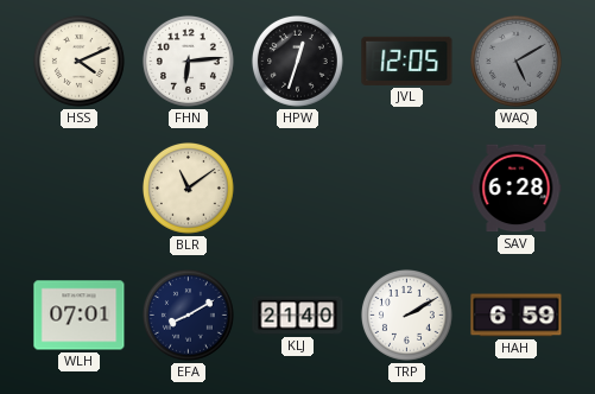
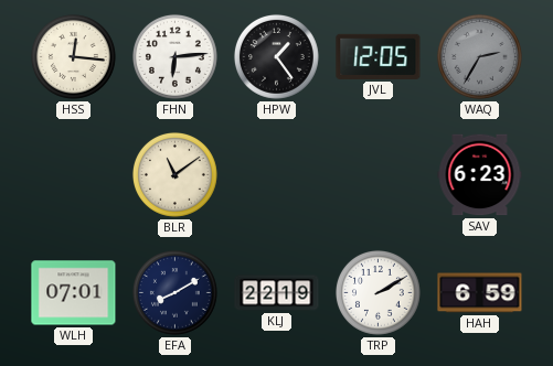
HSS: 4:11 -> 12:16 (73, 56)
HPW: 12:33 -> 1:24 (276, 56)
WAQ: 5:10 -> 2:35 (479, 56)
SAV: 6:28 -> 6:23 (480, 175)
KLJ: 21:40 -> 22:19 (277, 293)
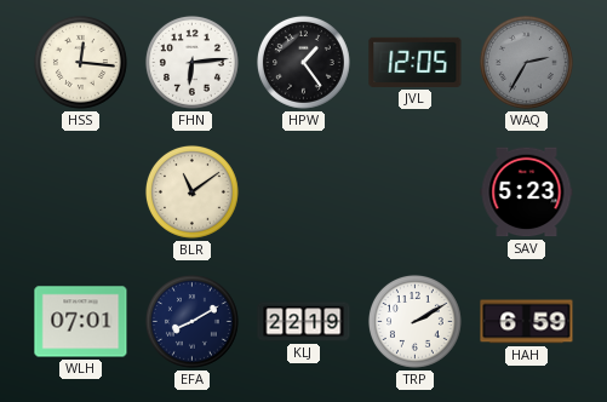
SAV: 6:23 -> 5:23 (527, 193)
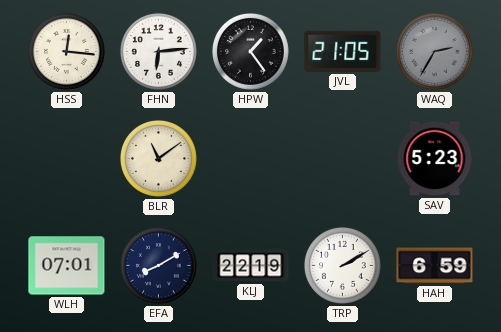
JVL: 12:05 -> 21:05 (343, 51)
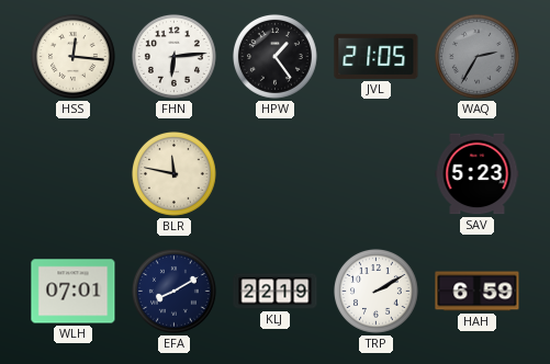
BLR: 11:09 -> 11:47 (173, 173)
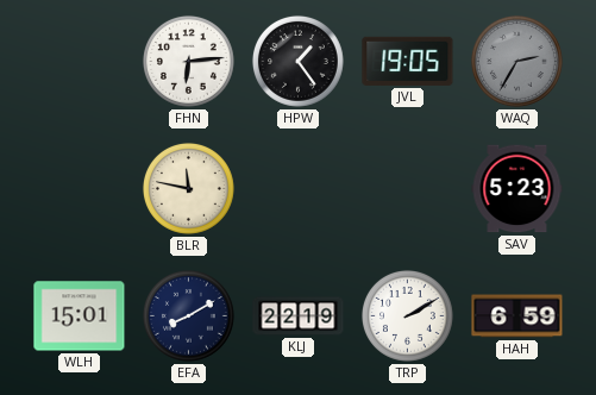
HSS: 12:16 -> none (72, 56)
JVL: 21:05 -> 19:05 (408, 61)
WLH: 07:01 -> 15:01 (80, 316)
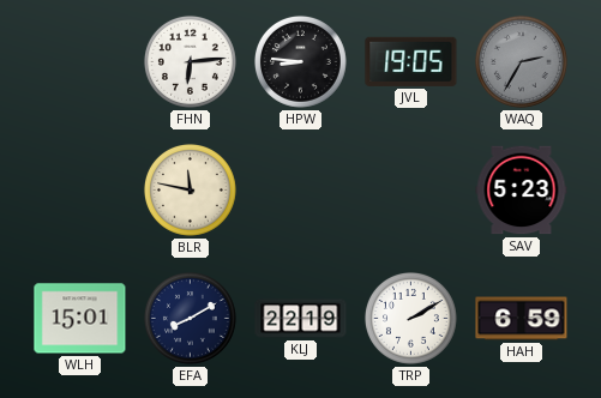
HPW: 1:24 -> 8:46 (300, 61)
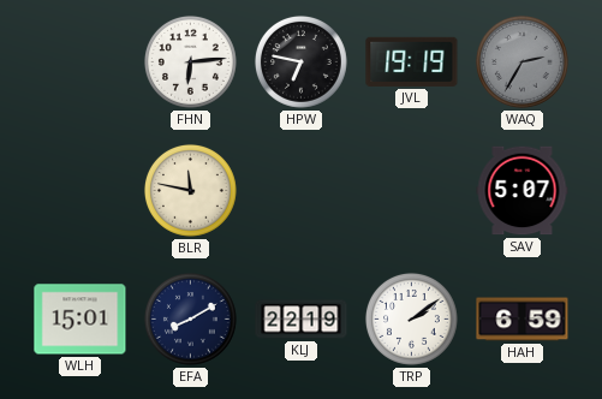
HPW: 8:46 -> 6:47 (300, 61)
JVL: 19:05 -> 19:19 (412, 61)
SAV: 5:23 -> 5:07 (523, 191)
TRP: 2:10 -> 2:09 (411, 318)
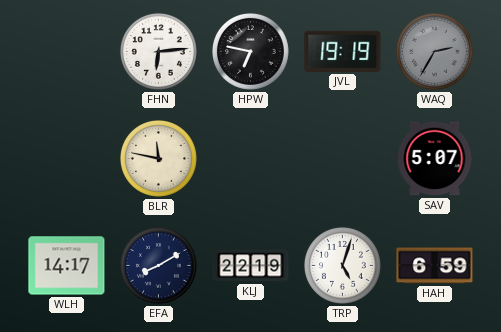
WLH: 15:01 -> 14:17 (67, 266)
TRP: 2:09 -> 5:03 (342, 265)
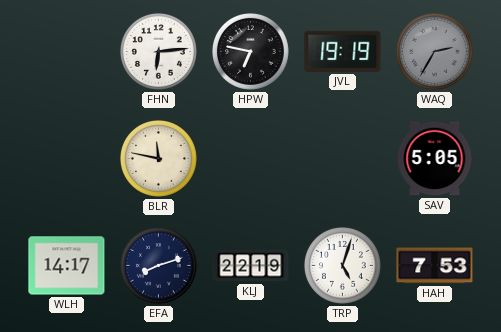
SAV: 5:07 -> 5:05 (435, 159)
EFA: 8:10 -> 8:12 (158, 265)
HAH: 6:59 -> 7:53 (435, 266)
